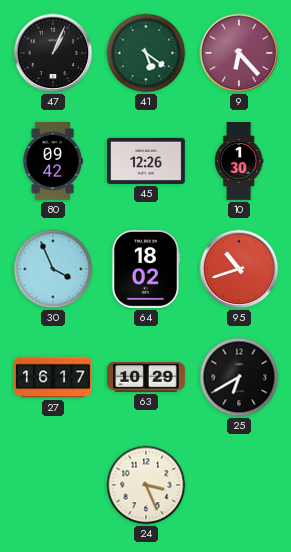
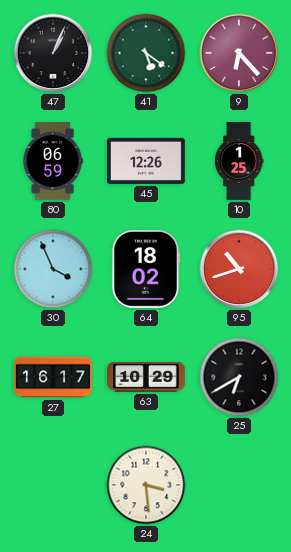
80: 09:42 -> 06:59 (53, 161)
10: 1:30 -> 1:25 (239, 161)
24: 3:26 -> 3:29 (146, 485)
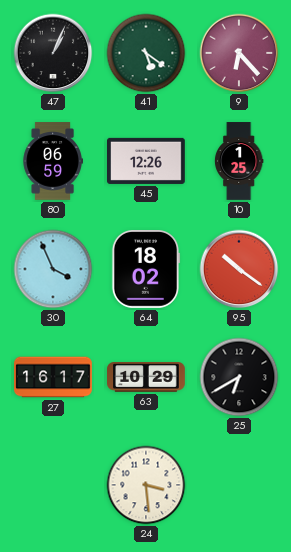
95: 10:42 -> 10:21 (239, 269)
